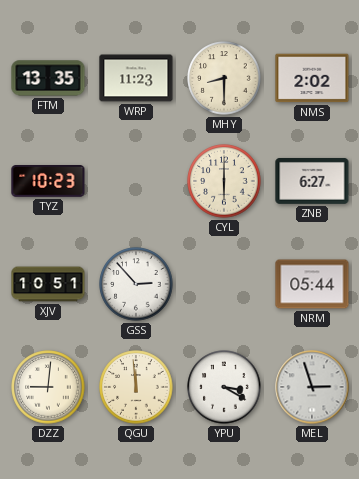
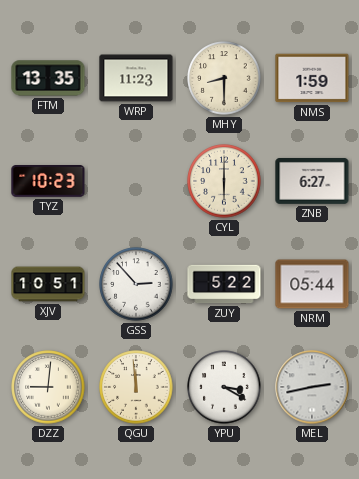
NMS: 2:02 -> 1:59 (312, 78)
ZUY: none -> 5:22 (224, 284)
MEL: 2:57 -> 2:43 (312, 387)
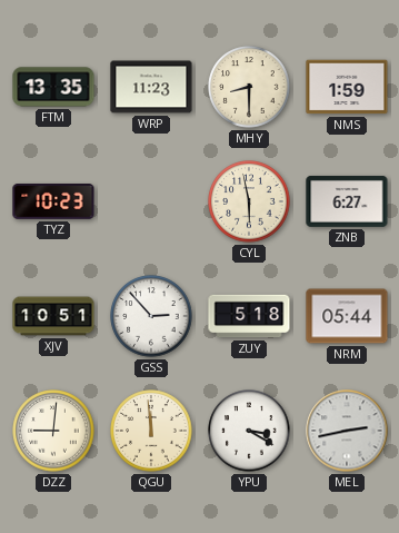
CYL: 6:00 -> 5:58 (249, 201)
ZUY: 5:22 -> 5:18 (249, 316)
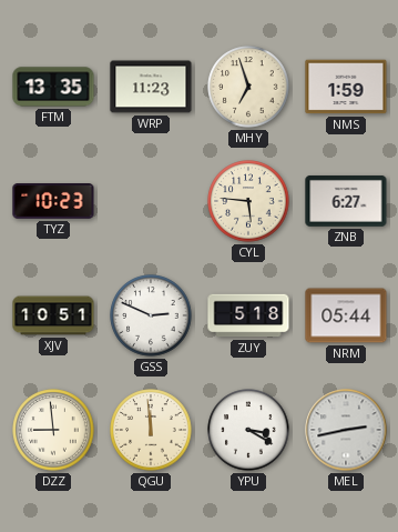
MHY: 8:30 -> 6:57 (248, 87)
CYL: 5:58 -> 5:46 (248, 201)
GSS: 2:53 -> 2:49 (151, 315)
DZZ: 9:01 -> 8:59 (53, 430)
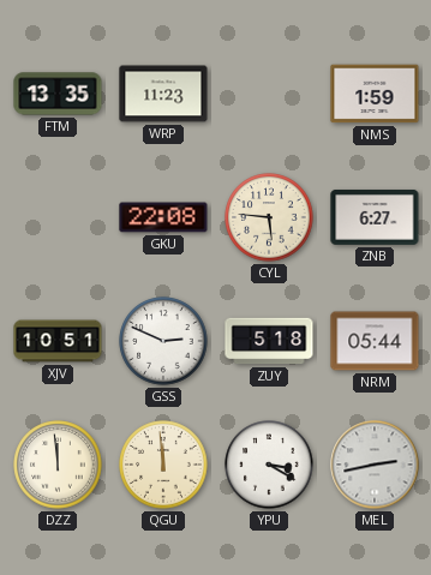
MHY: 6:57 -> none (248, 87)
TYZ: 10:23 -> none (53, 202)
GKU: none -> 22:08 (163, 217)
DZZ: 8:59 -> 11:59 (58, 465)
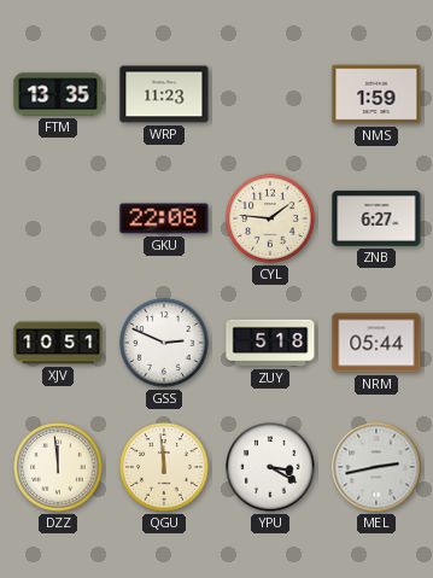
CYL: 5:46 -> 1:46 (270, 218)
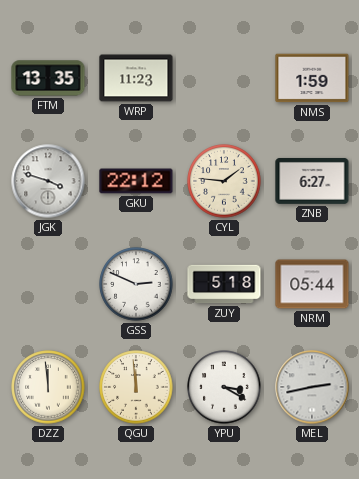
JGK: none -> 3:48 (48, 181)
GKU: 22:08 -> 22:12 (136, 181)
XJV: 10:51 -> none (58, 343)
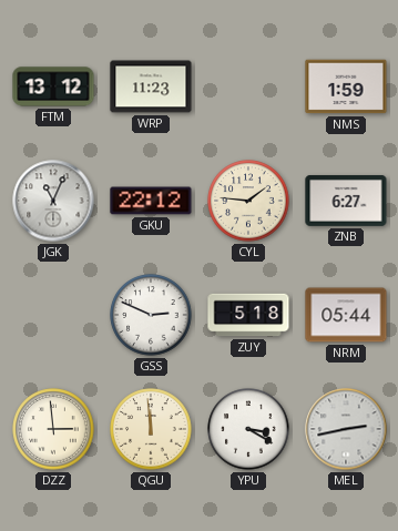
FTM: 13:35 -> 13:12 (53, 86)
JGK: 3:48 -> 11:04 (53, 201)
DZZ: 11:59 -> 2:59 (53, 429)
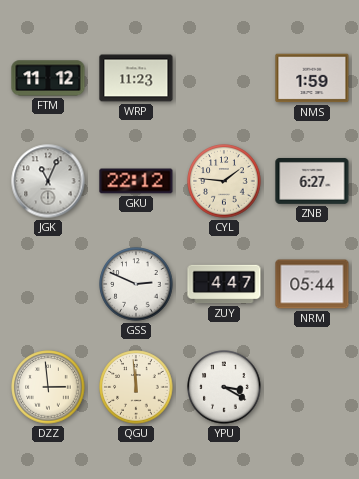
FTM: 13:12 -> 11:12 (48, 78)
ZUY: 5:18 -> 4:47 (224, 284)
MEL: 2:43 -> none (346, 429)
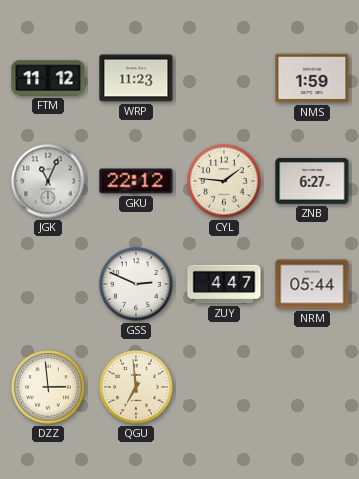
QGU: 11:59 -> 6:59 (136, 387)
YPU: 3:20 -> none (224, 387)
